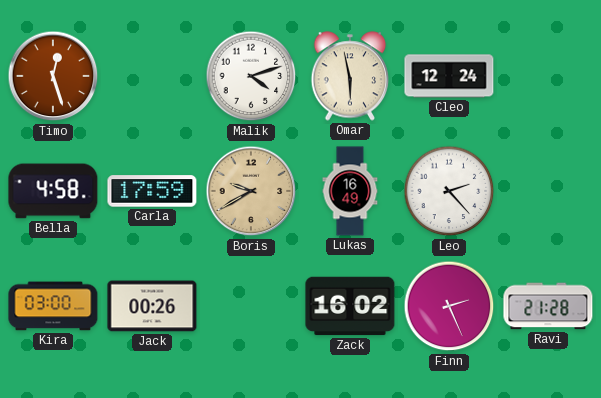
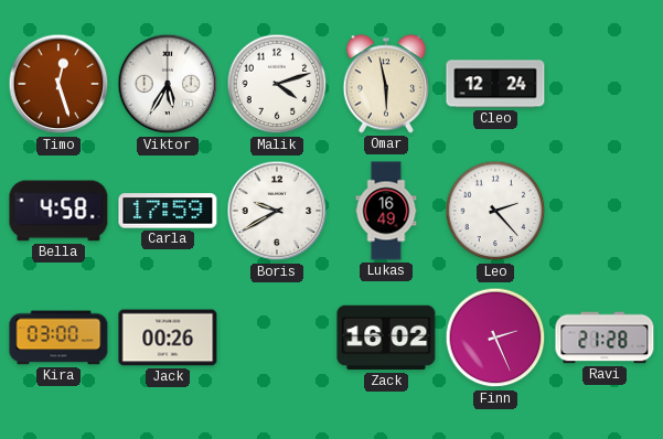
Viktor: none -> 5:35 (168, 84)
Boris dial: champagne -> white (277, 211)
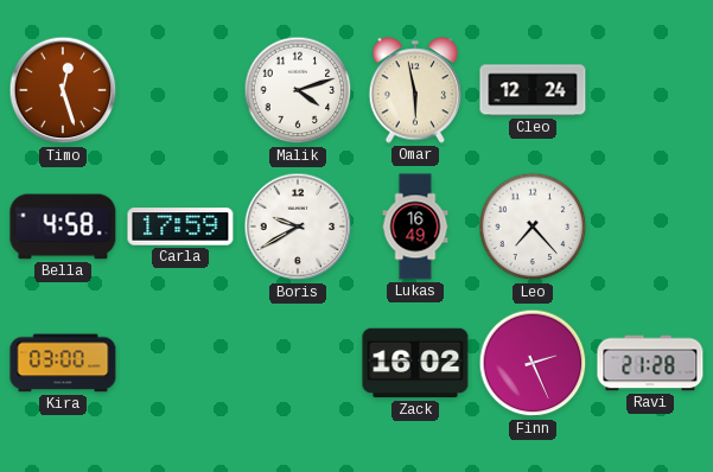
Viktor: 5:35 -> none (168, 84)
Leo: 2:23 -> 7:23 (533, 227)
Jack: 00:26 -> none (168, 338)
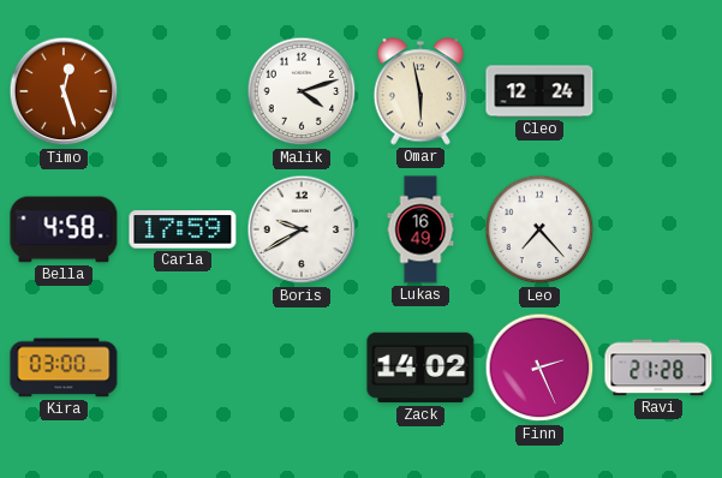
Zack: 16:02 -> 14:02 (420, 368)
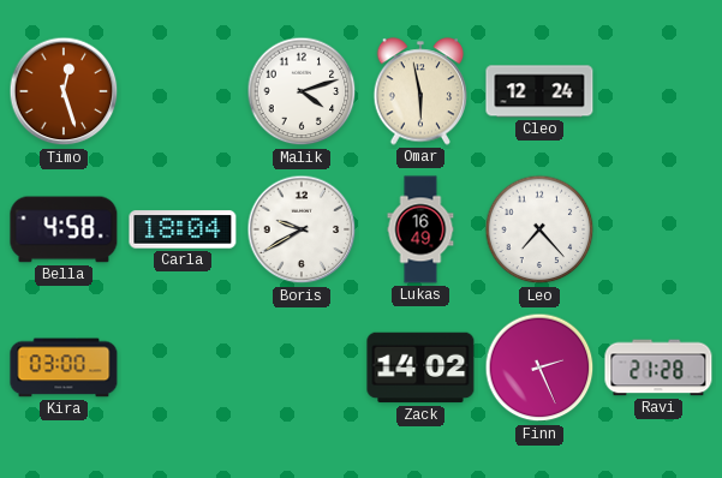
Carla: 17:59 -> 18:04 (183, 229)
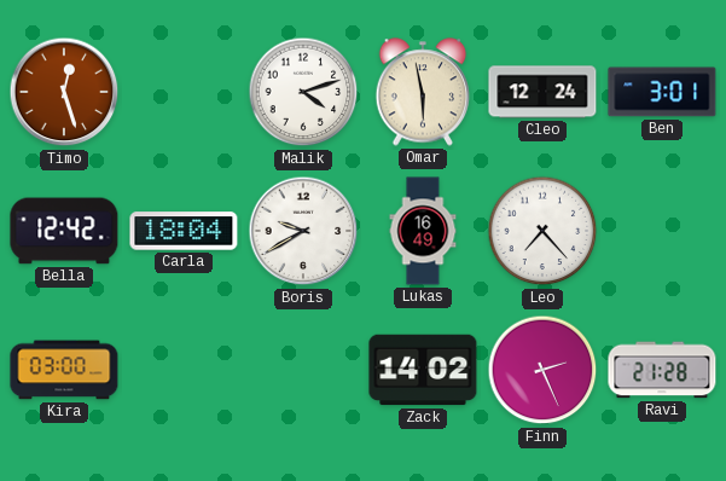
Ben: none -> 3:01 (662, 92)
Bella: 4:58 -> 12:42 (64, 231)
